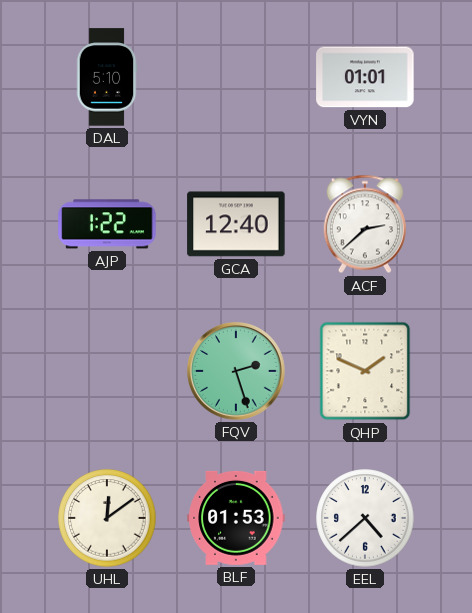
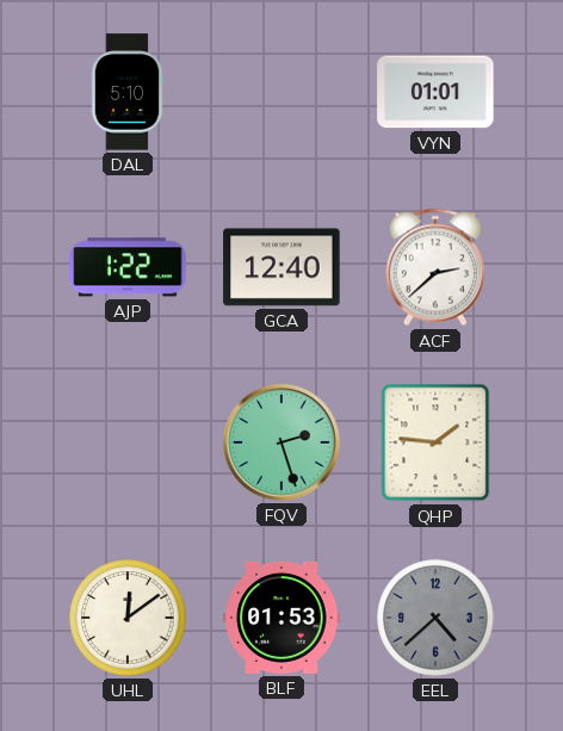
QHP: 1:49 -> 1:46 (435, 442)
EEL dial: white -> grey (435, 618)
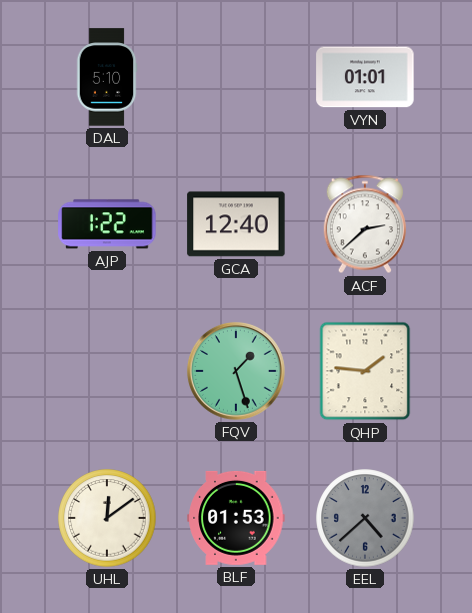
FQV: 2:27 -> 1:27 (236, 371)
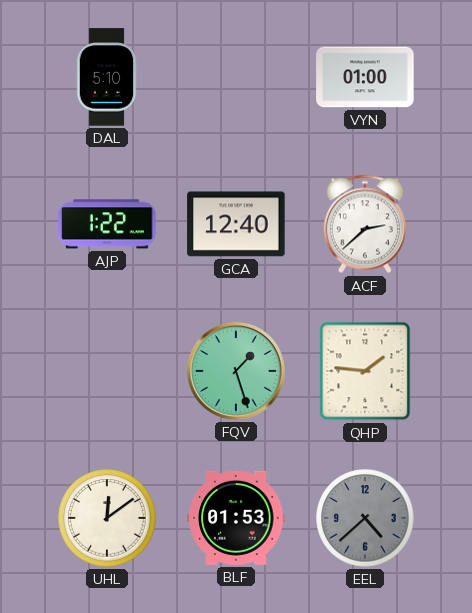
VYN: 01:01 -> 01:00 (365, 77)
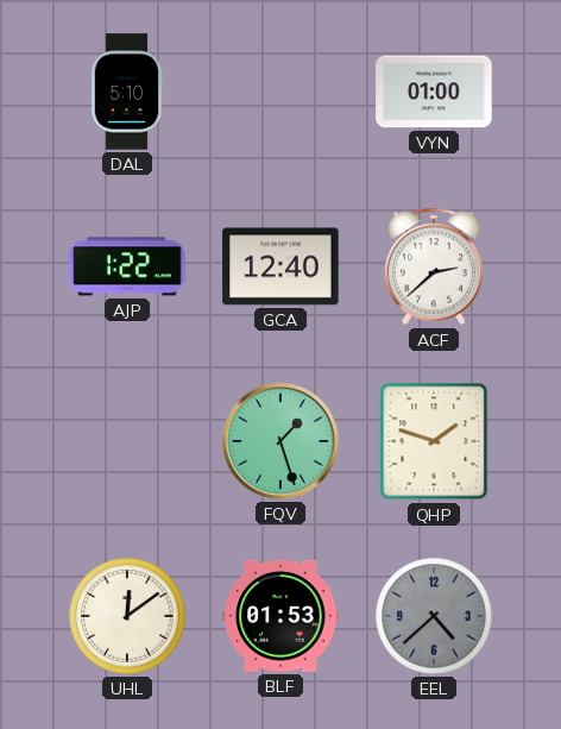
QHP: 1:46 -> 1:48 (434, 441)
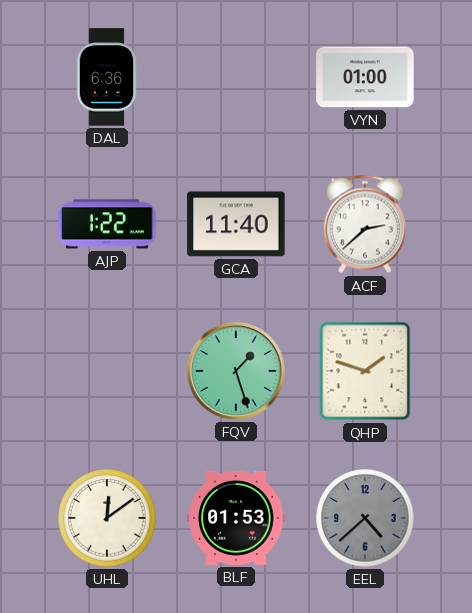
DAL: 5:10 -> 6:36 (107, 77)
GCA: 12:40 -> 11:40 (236, 224)
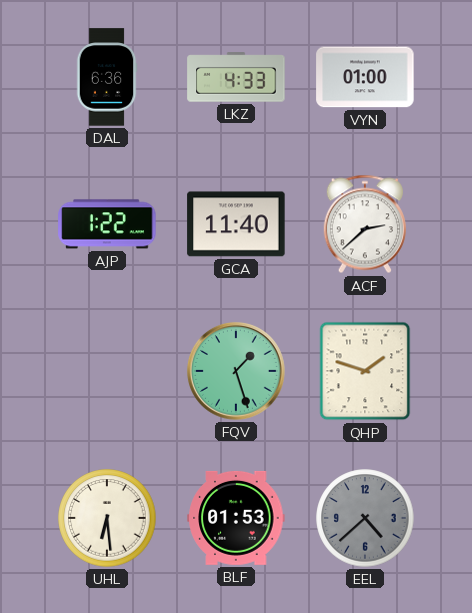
LKZ: none -> 4:33 (236, 77)
UHL: 12:09 -> 6:29 (107, 518)
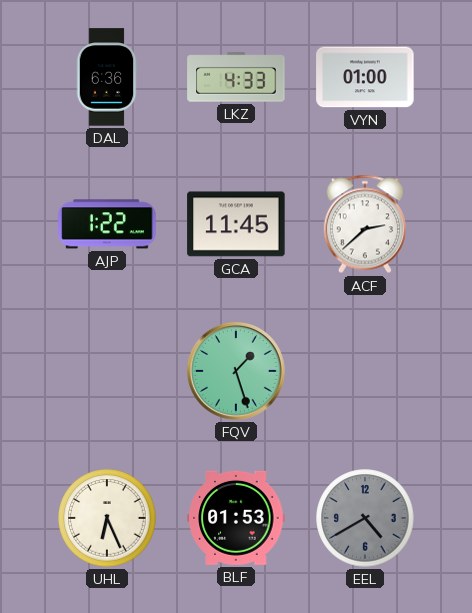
GCA: 11:40 -> 11:45 (236, 224)
QHP: 1:48 -> none (365, 371)
UHL: 6:29 -> 6:26 (107, 518)
EEL: 4:38 -> 4:40 (365, 518)
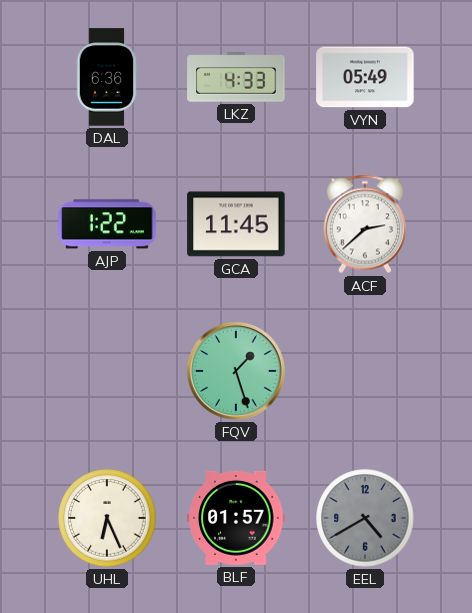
VYN: 01:00 -> 05:49 (365, 77)
BLF: 01:53 -> 01:57 (236, 518)
